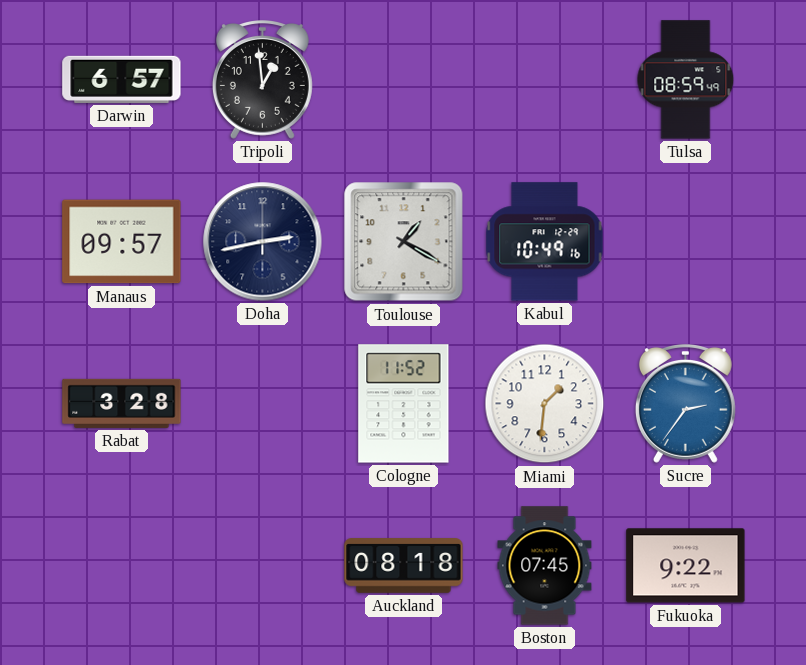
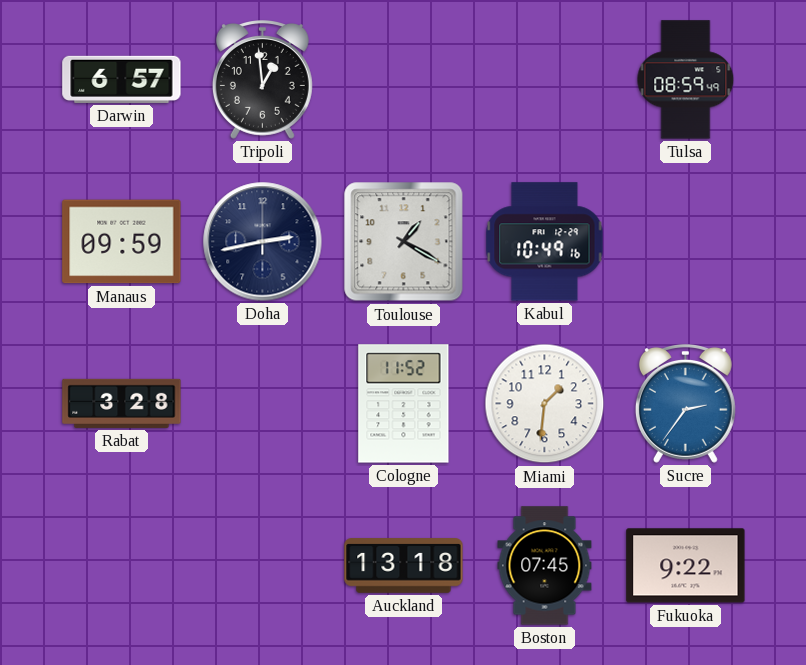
Manaus: 09:57 -> 09:59 (122, 242)
Auckland: 08:18 -> 13:18 (404, 566)
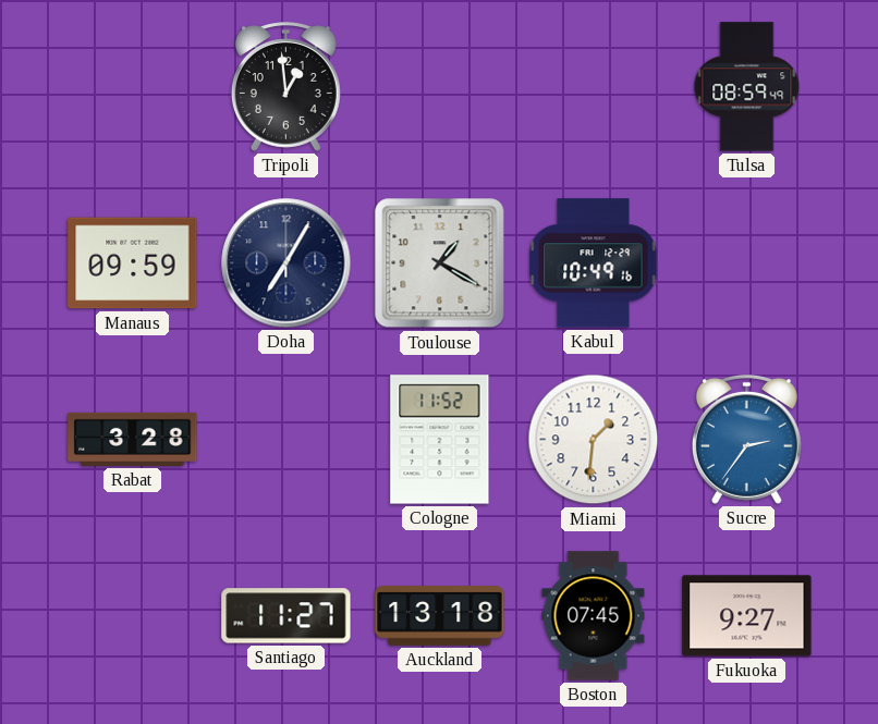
Darwin: 6:57 -> none (122, 79)
Doha: 2:43 -> 7:05 (286, 263)
Santiago: none -> 11:27 (286, 616)
Fukuoka: 9:22 -> 9:27 (747, 616)
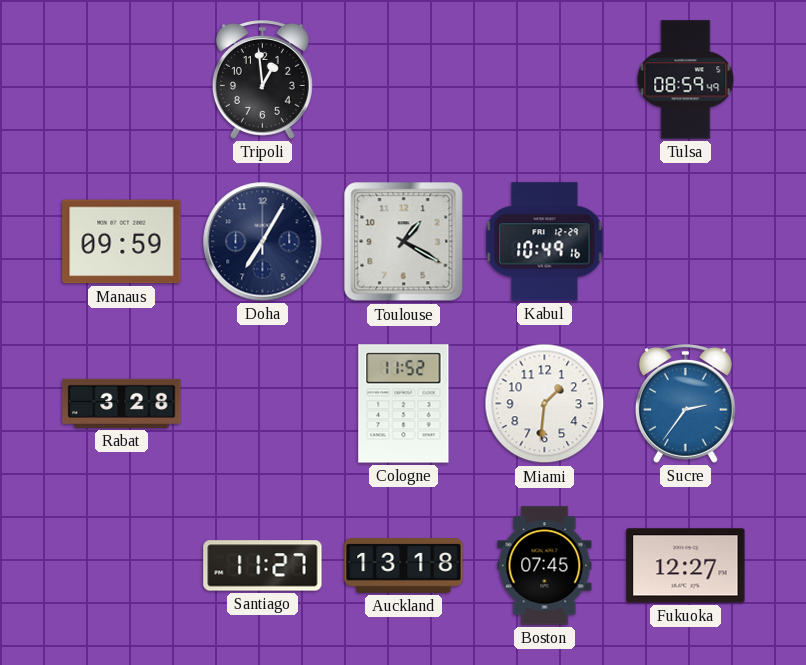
Fukuoka: 9:27 -> 12:27 (686, 566)
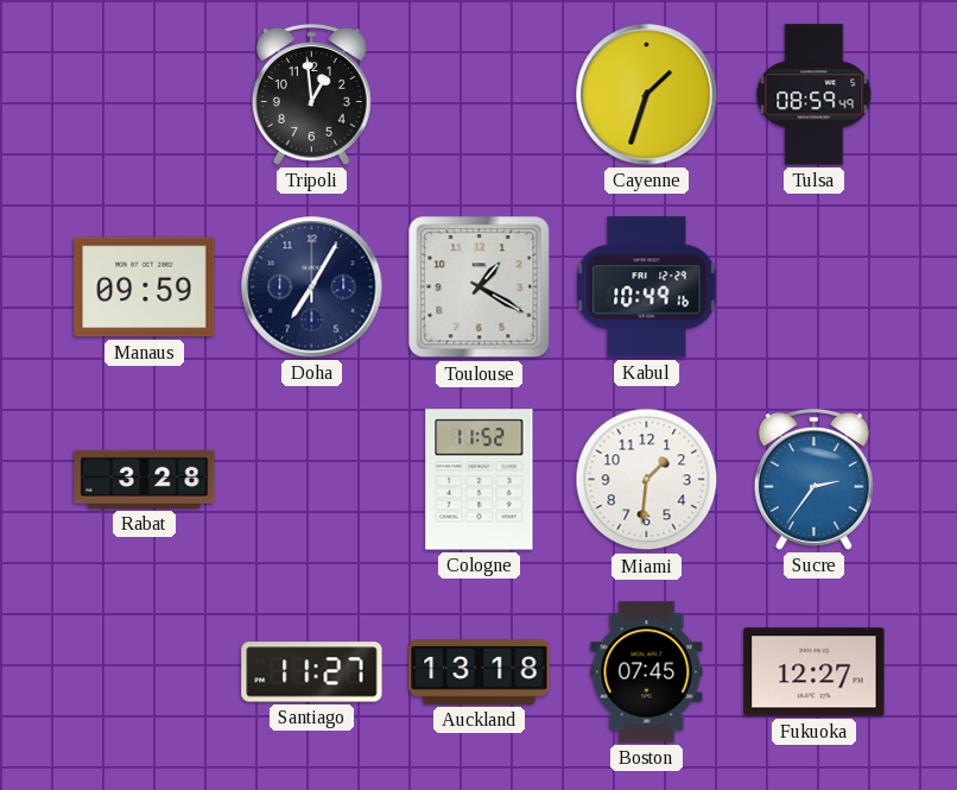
Cayenne: none -> 1:33 (647, 95)
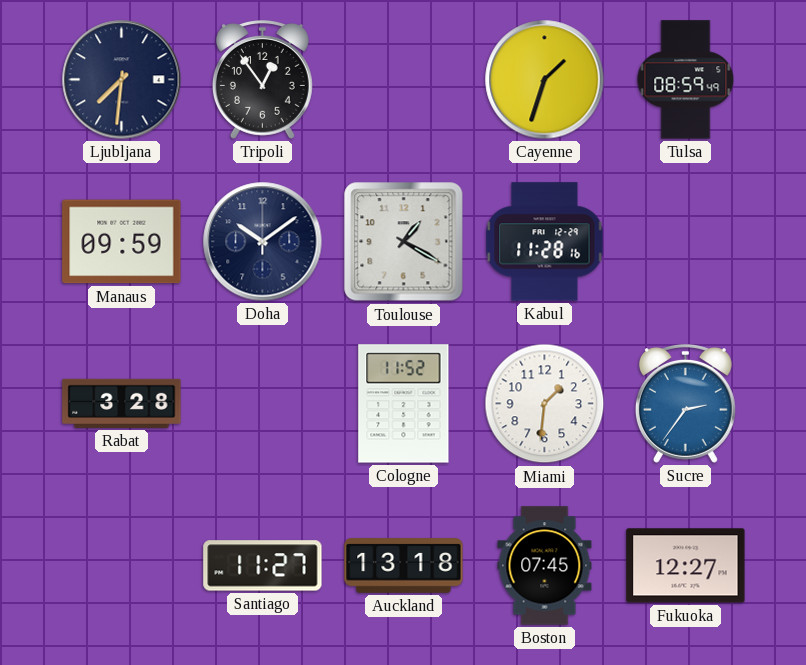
Ljubljana: none -> 7:31 (122, 80)
Tripoli: 12:59 -> 12:54 (262, 80)
Doha: 7:05 -> 10:09 (263, 242)
Kabul: 10:49 -> 11:28 (545, 242)
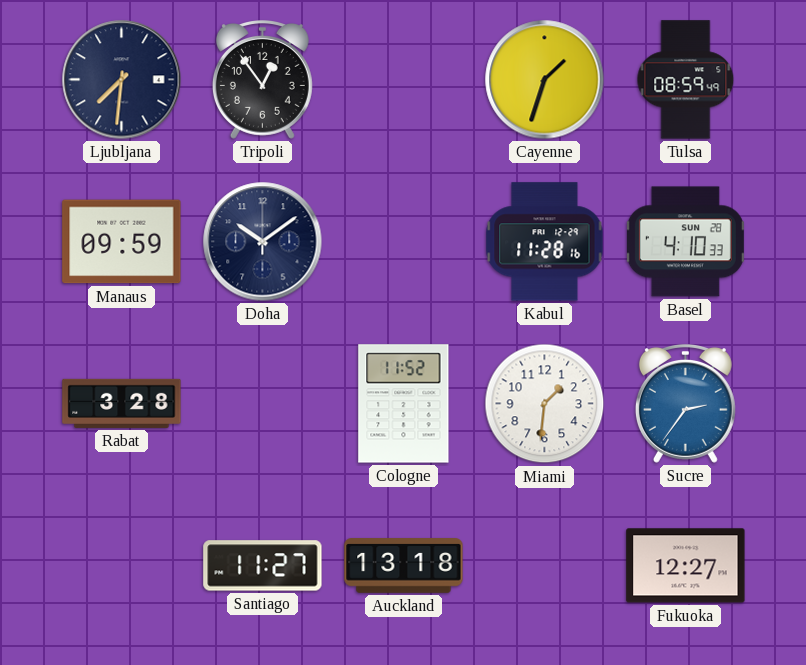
Toulouse: 1:20 -> none (404, 242)
Basel: none -> 4:10 (685, 242)
Boston: 07:45 -> none (545, 566)
